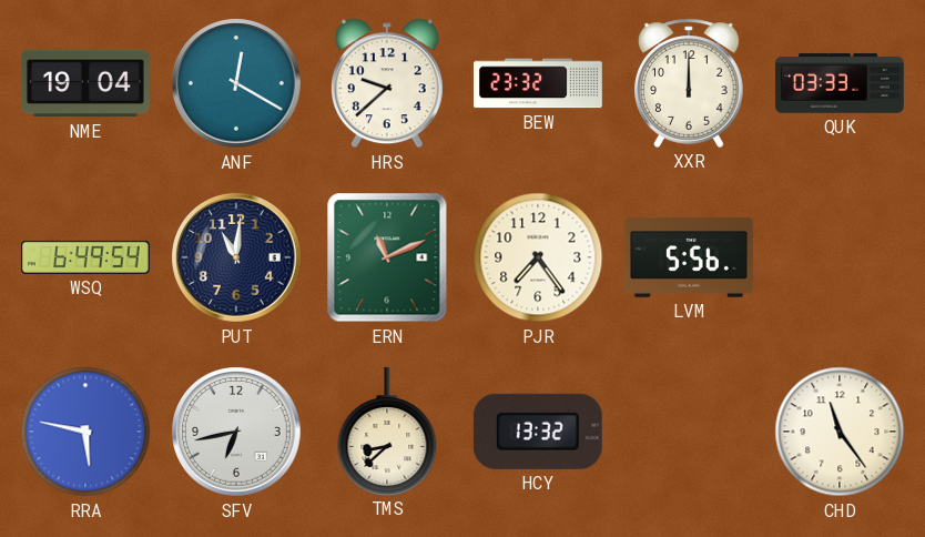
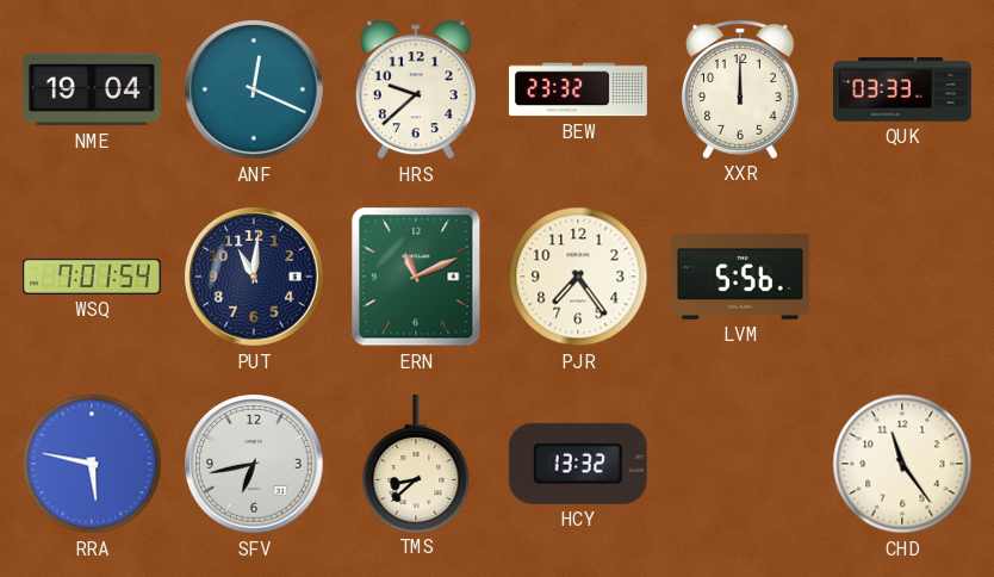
ANF: 12:20 -> 12:19 (254, 89)
WSQ: 6:49 -> 7:01 (92, 277)
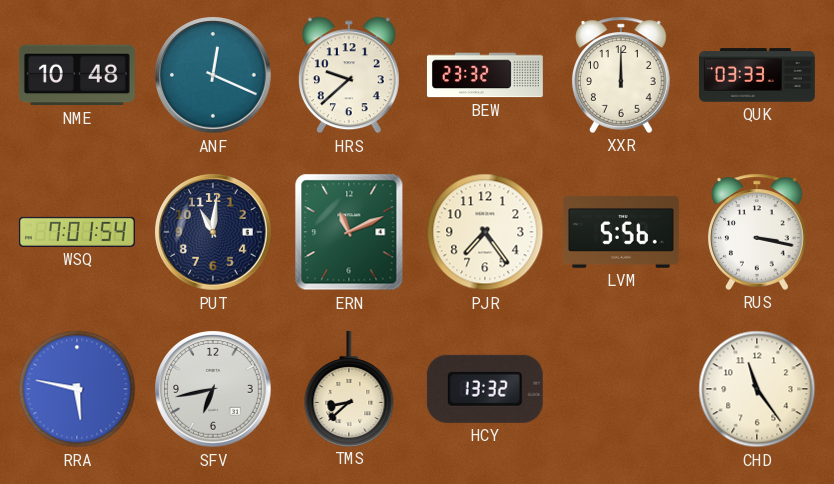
NME: 19:04 -> 10:48 (77, 75)
RUS: none -> 3:17 (757, 232)
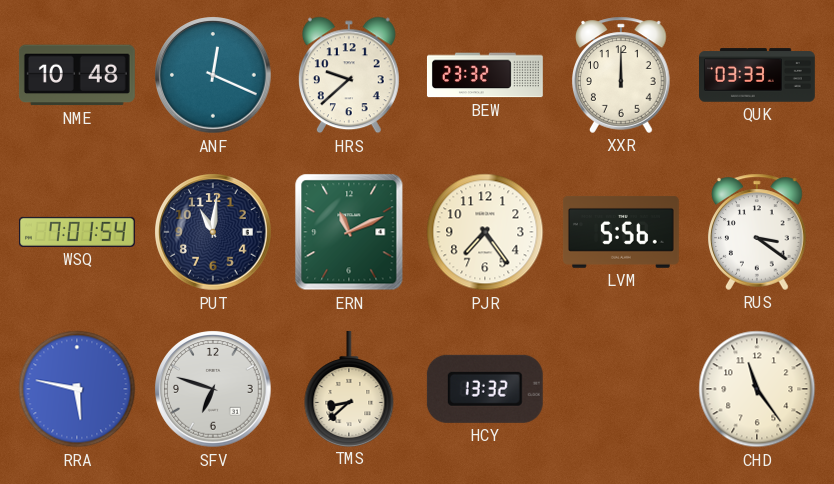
RUS: 3:17 -> 3:21 (757, 232)
SFV: 6:43 -> 6:48 (213, 389)
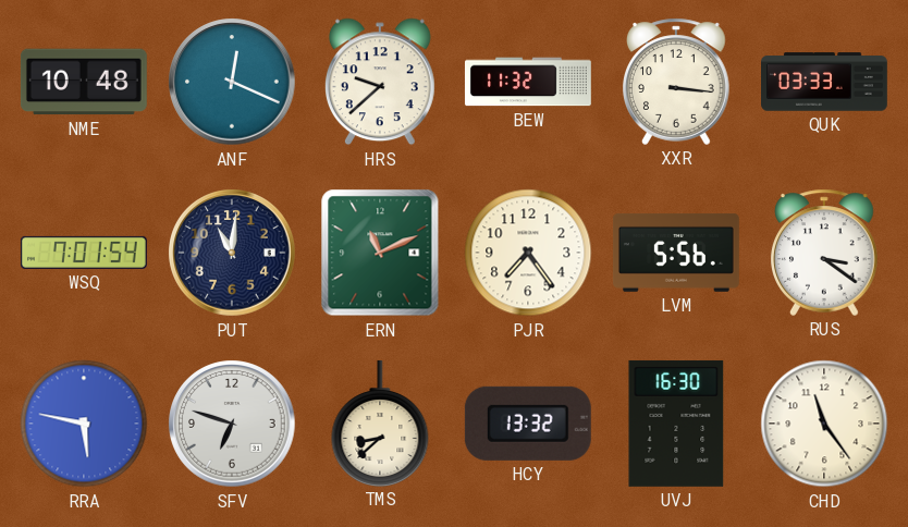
BEW: 23:32 -> 11:32 (528, 82)
XXR: 12:00 -> 3:16 (676, 82)
UVJ: none -> 16:30 (676, 424)
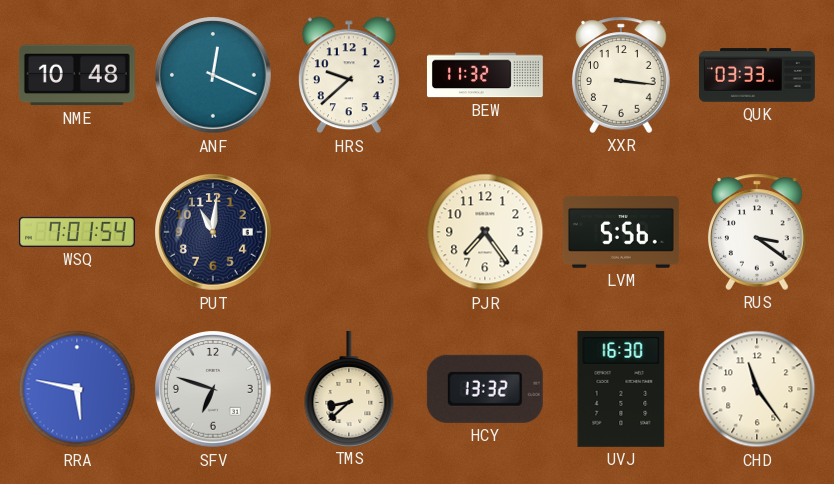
ERN: 11:11 -> none (380, 253)
